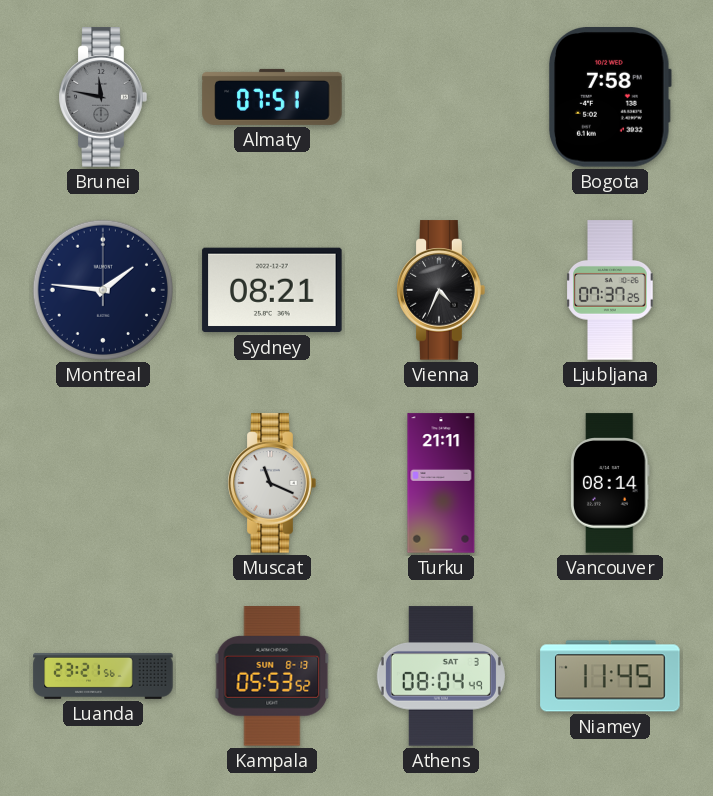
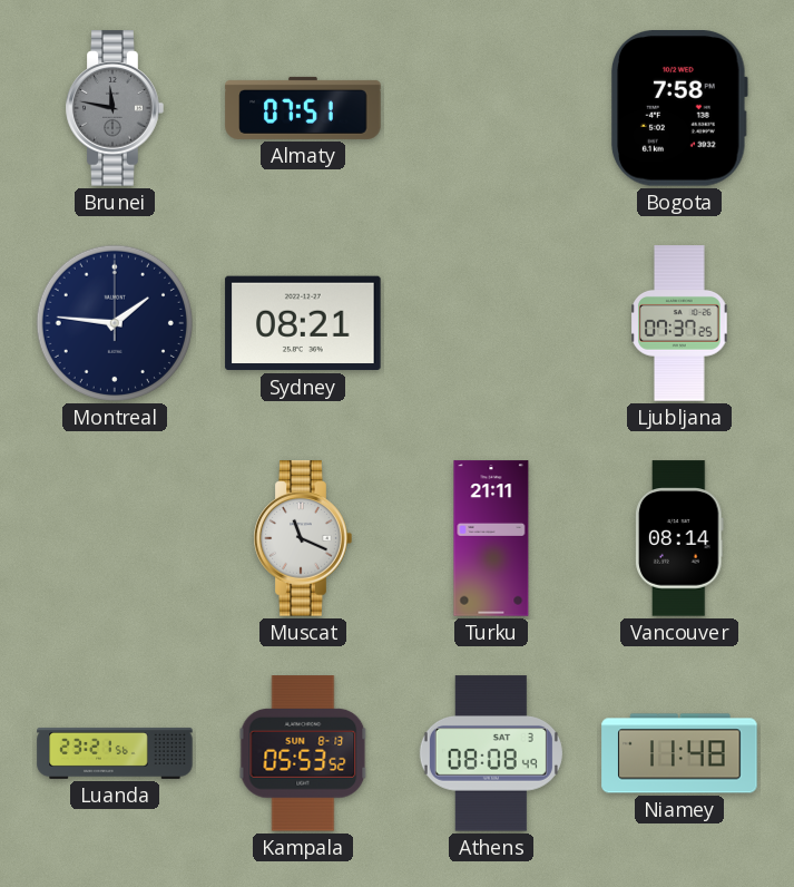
Vienna: 4:34 -> none (441, 290)
Athens: 08:04 -> 08:08 (491, 753)
Niamey: 11:45 -> 11:48 (679, 753)
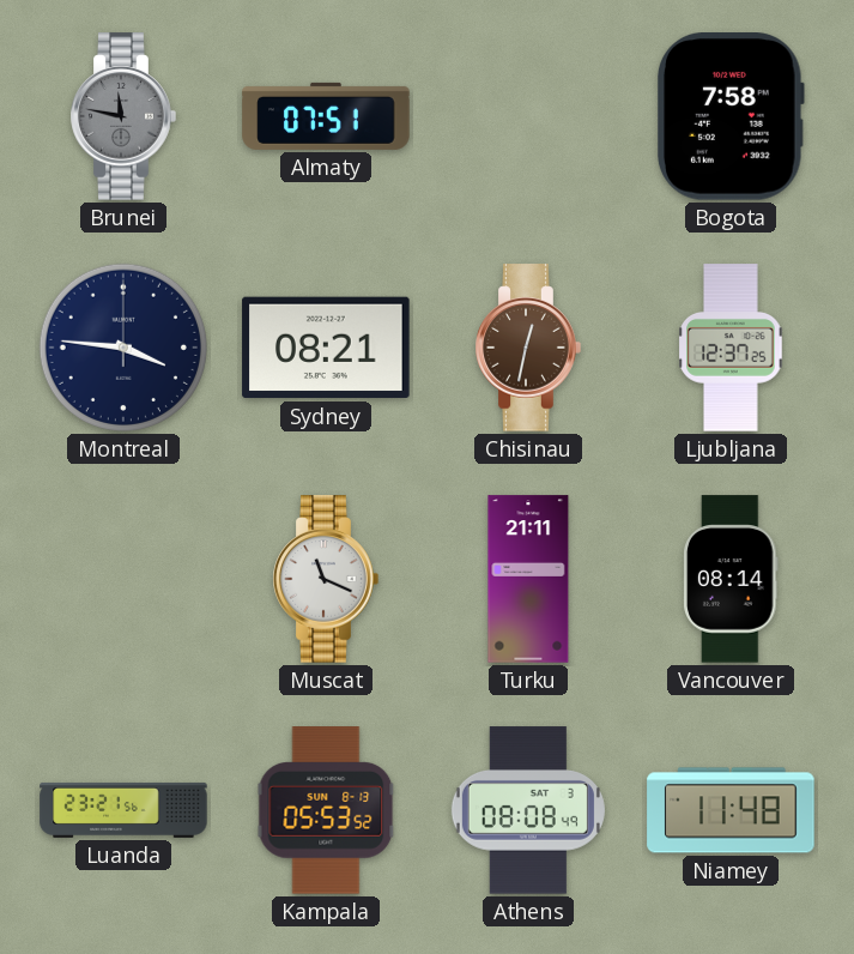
Montreal: 1:46 -> 3:46 (123, 348)
Chisinau: none -> 12:32 (528, 348)
Ljubljana: 07:37 -> 12:37 (731, 348)
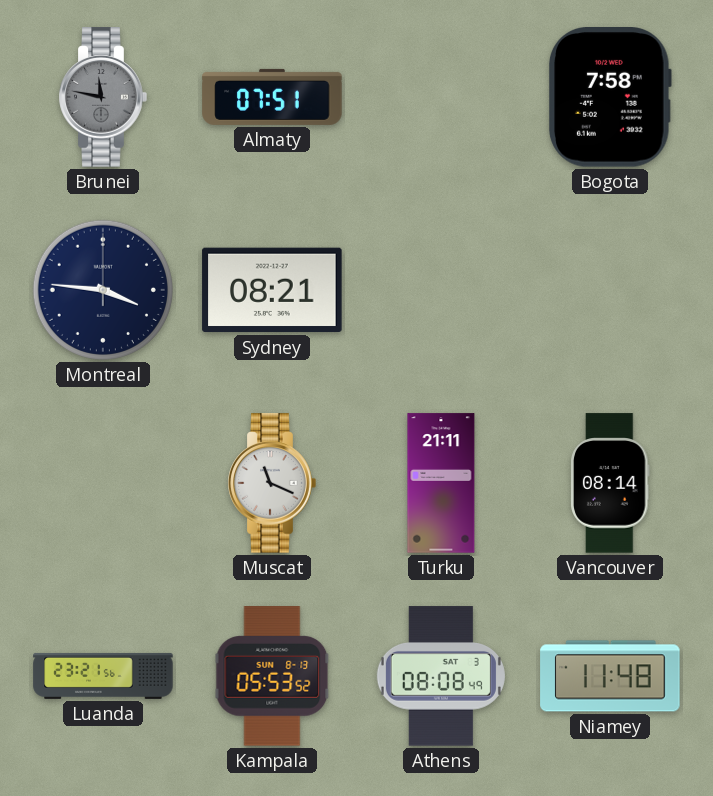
Chisinau: 12:32 -> none (528, 348)
Ljubljana: 12:37 -> none (731, 348)
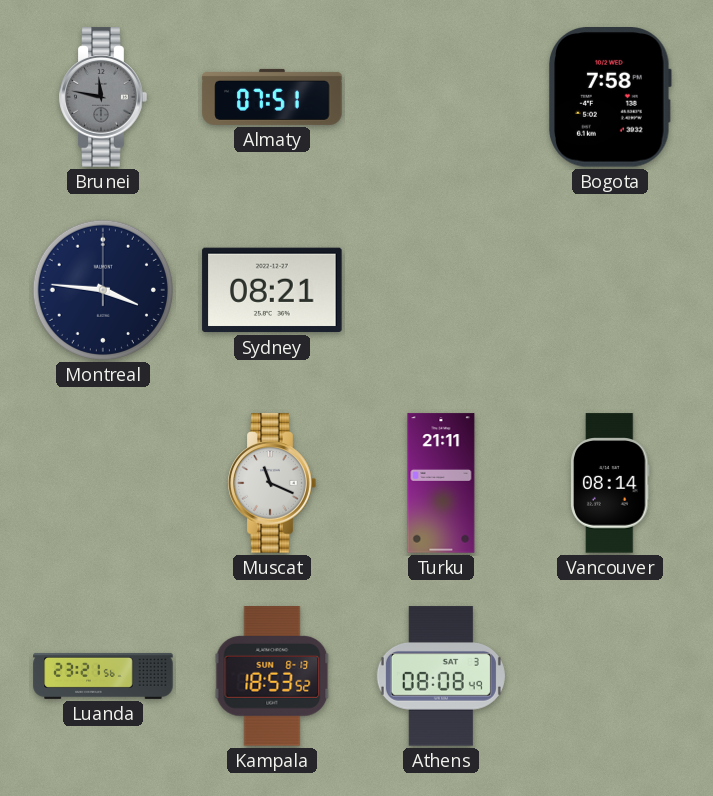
Kampala: 05:53 -> 18:53 (272, 676)
Niamey: 11:48 -> none (610, 676)
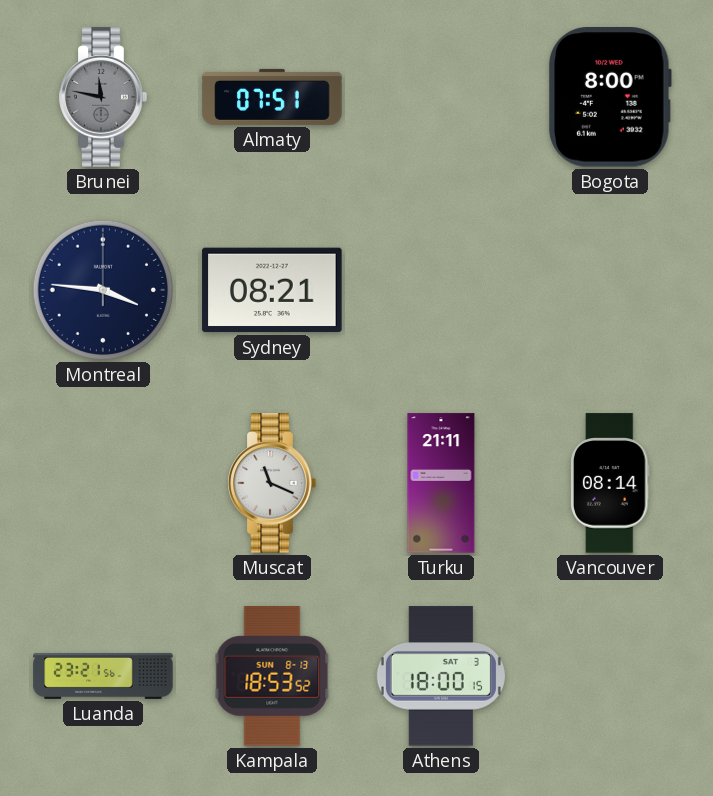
Bogota: 7:58 -> 8:00 (610, 97)
Athens: 08:08 -> 18:00 (441, 676)
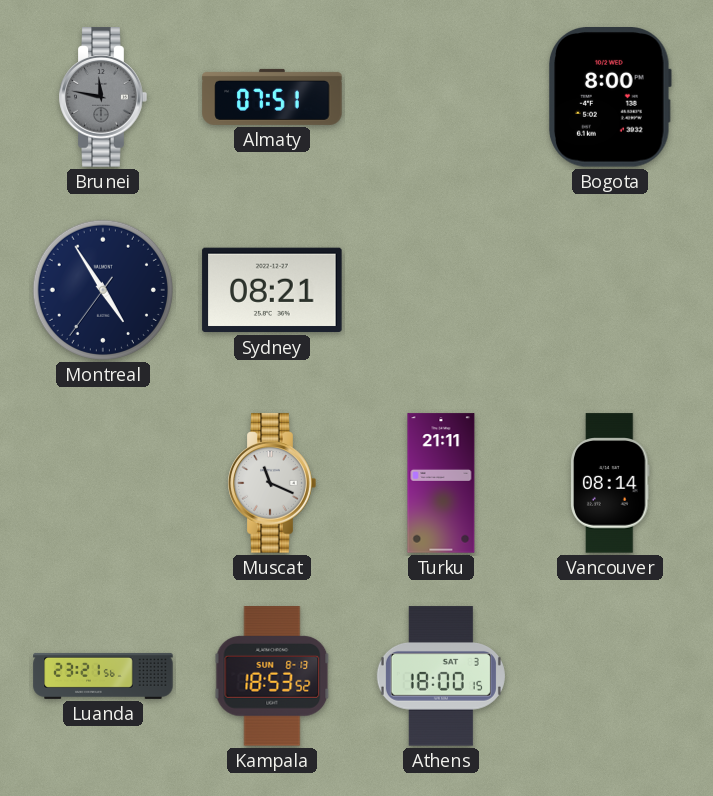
Montreal: 3:46 -> 4:54 (103, 290)
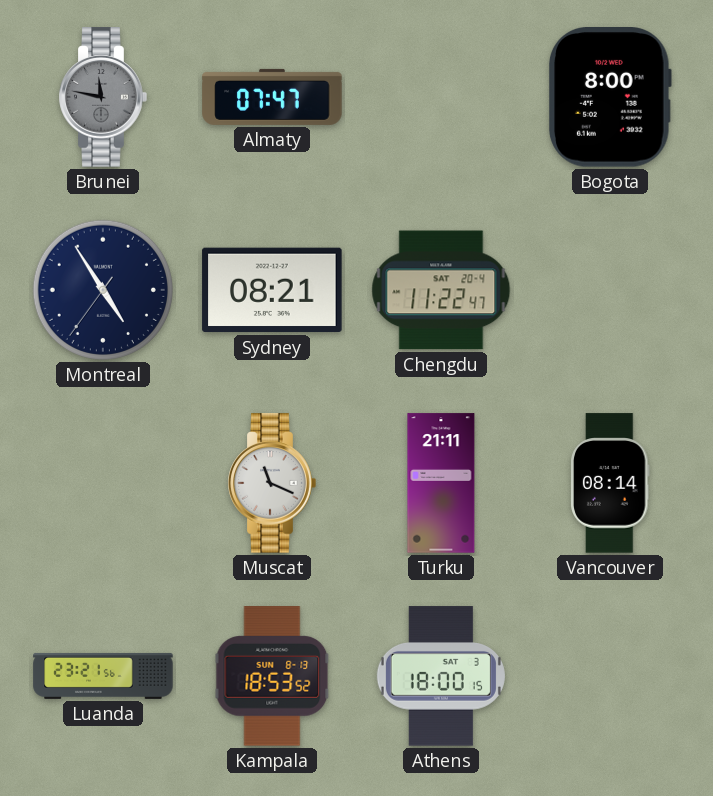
Almaty: 07:51 -> 07:47 (272, 97)
Chengdu: none -> 11:22 (441, 290)
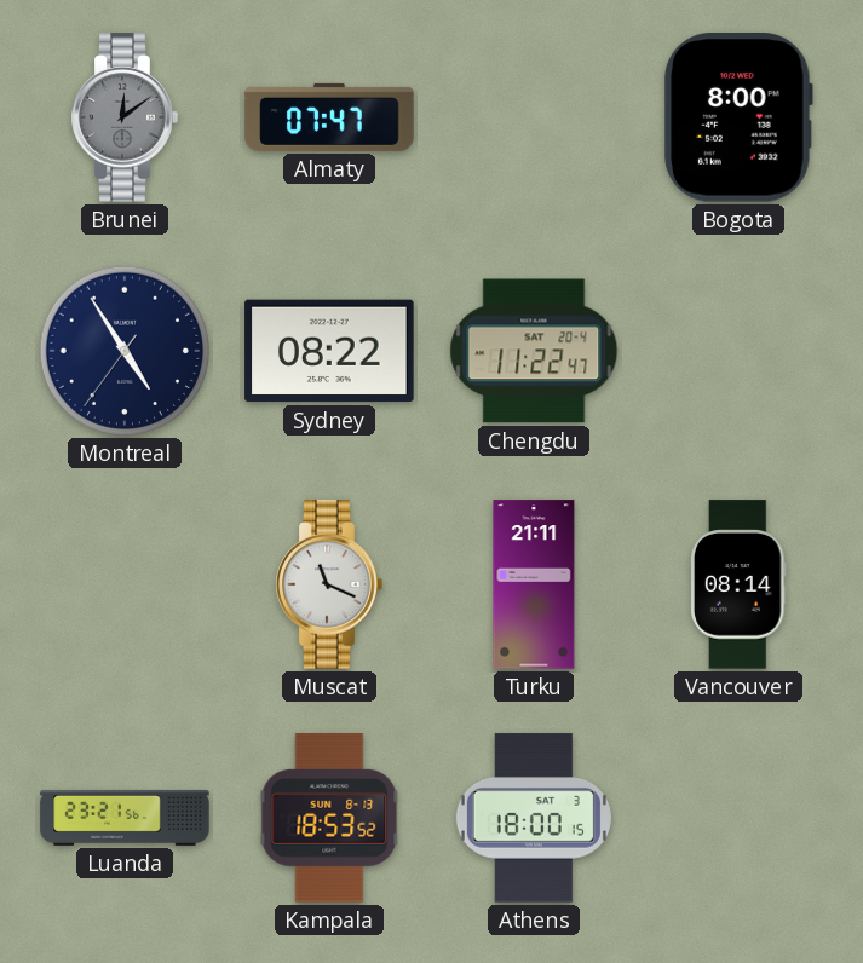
Brunei: 11:47 -> 12:09 (125, 117)
Sydney: 08:21 -> 08:22 (329, 351)
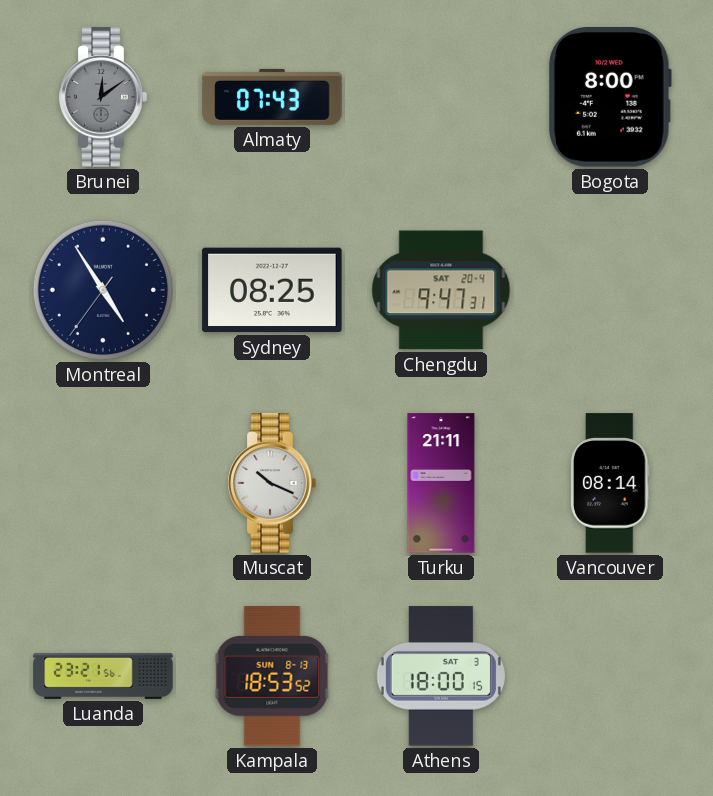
Almaty: 07:47 -> 07:43 (272, 97)
Sydney: 08:22 -> 08:25 (272, 290)
Chengdu: 11:22 -> 9:47 (441, 290)
Muscat: 11:19 -> 10:19 (272, 483)
